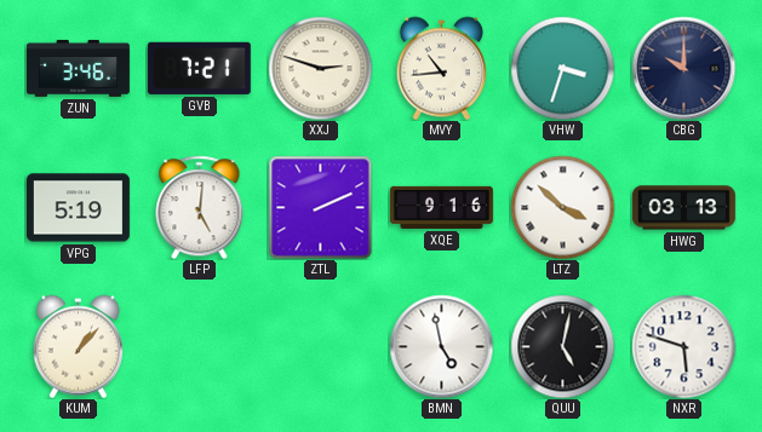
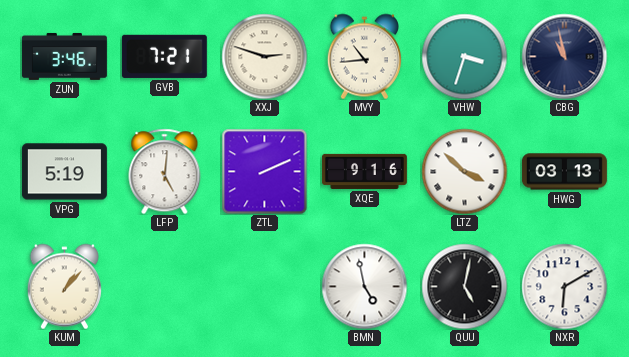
CBG: 10:00 -> 10:58 (564, 56)
NXR: 5:48 -> 6:10 (564, 286)
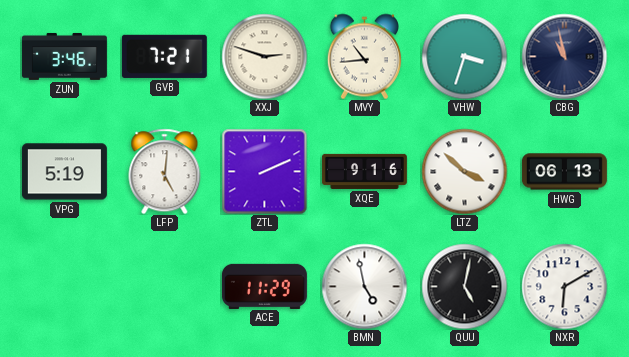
HWG: 03:13 -> 06:13 (564, 172)
KUM: 1:07 -> none (64, 286)
ACE: none -> 11:29 (264, 286)
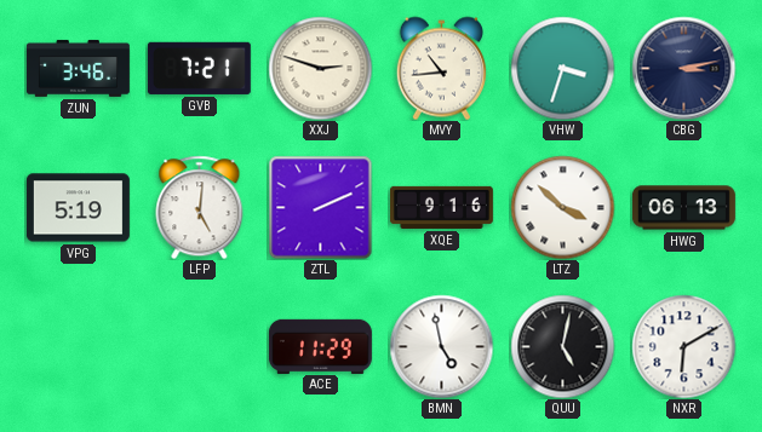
CBG: 10:58 -> 3:13 (683, 68)
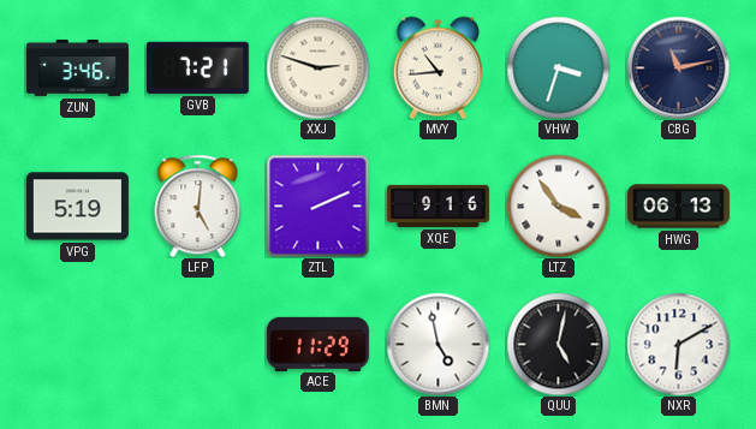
CBG: 3:13 -> 11:13 (678, 67)
LTZ: 3:52 -> 3:54 (558, 205)
